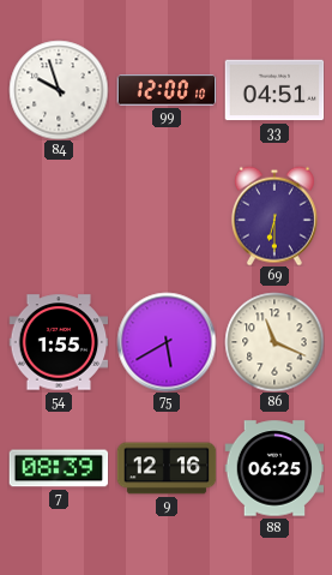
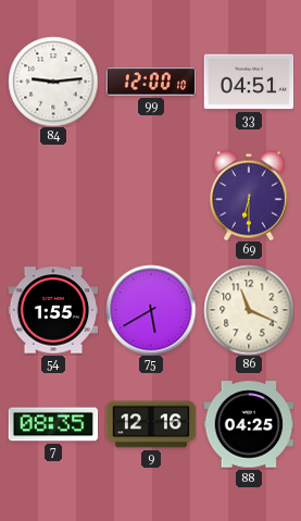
84: 9:57 -> 9:14 (53, 82)
7: 08:39 -> 08:35 (53, 424)
88: 06:25 -> 04:25 (249, 424)
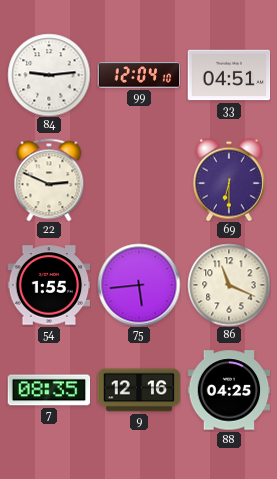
99: 12:00 -> 12:04 (139, 75)
22: none -> 2:49 (49, 180)
75: 5:40 -> 5:44 (139, 285)
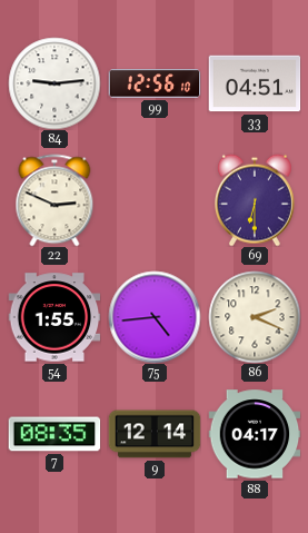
99: 12:04 -> 12:56 (155, 83)
75: 5:44 -> 4:44 (155, 317)
86: 11:19 -> 2:19 (255, 317)
9: 12:16 -> 12:14 (155, 434)
88: 04:25 -> 04:17 (255, 434)
